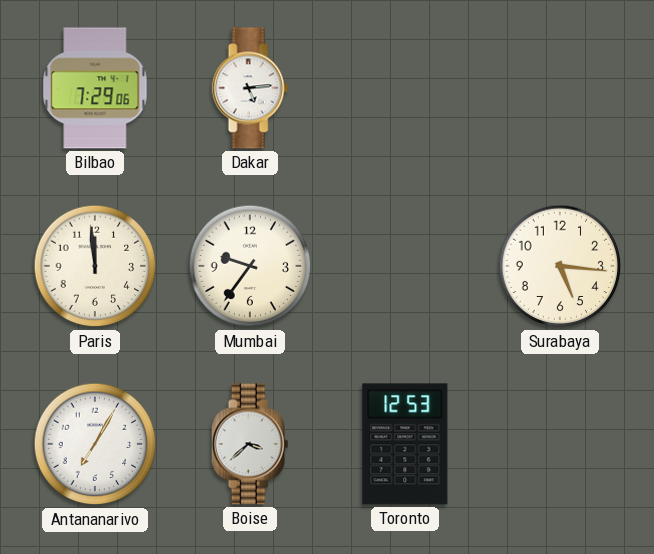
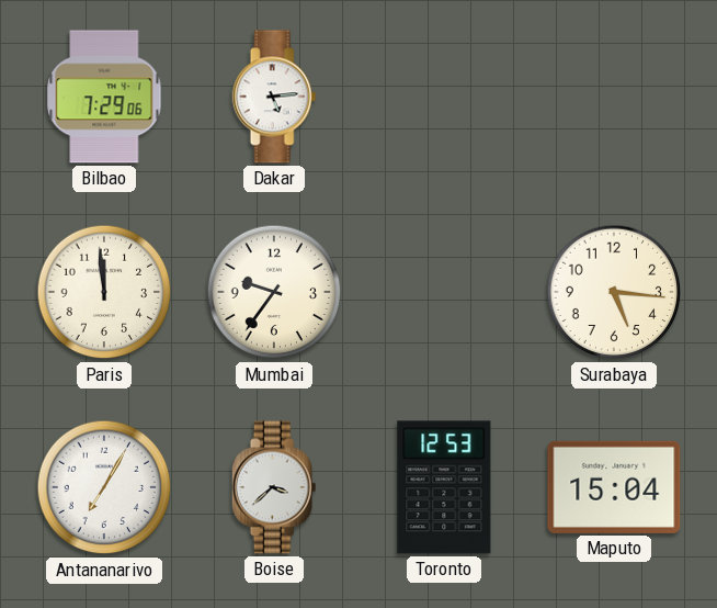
Maputo: none -> 15:04 (614, 487)
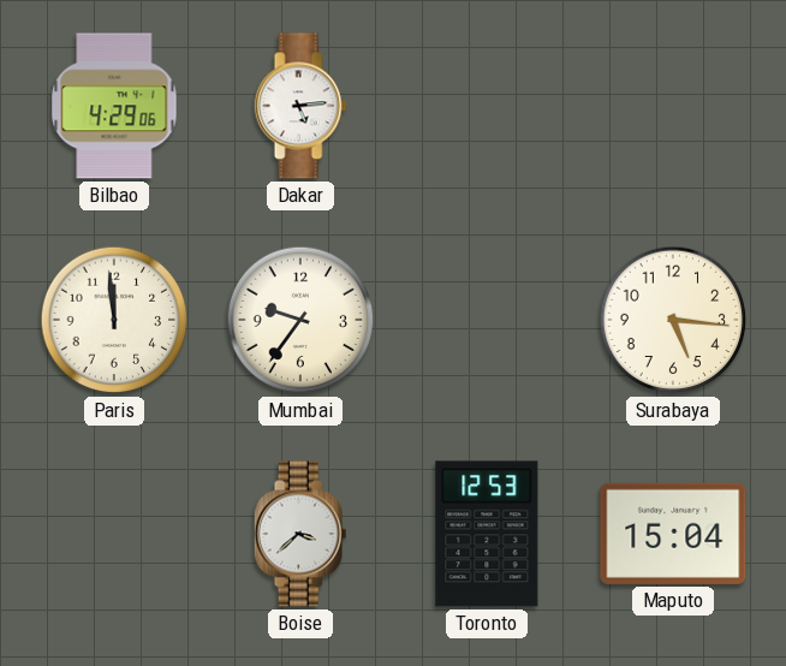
Bilbao: 7:29 -> 4:29 (114, 106)
Antananarivo: 7:05 -> none (104, 487)
